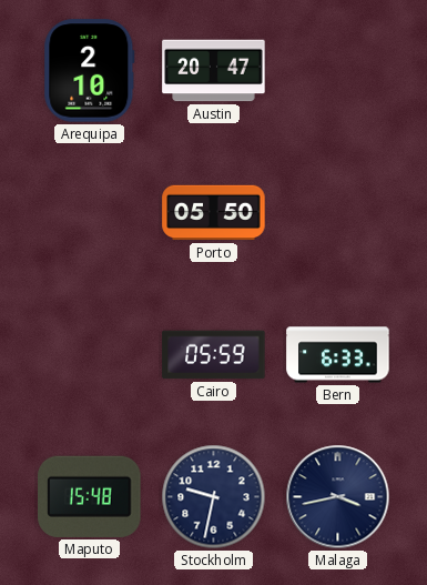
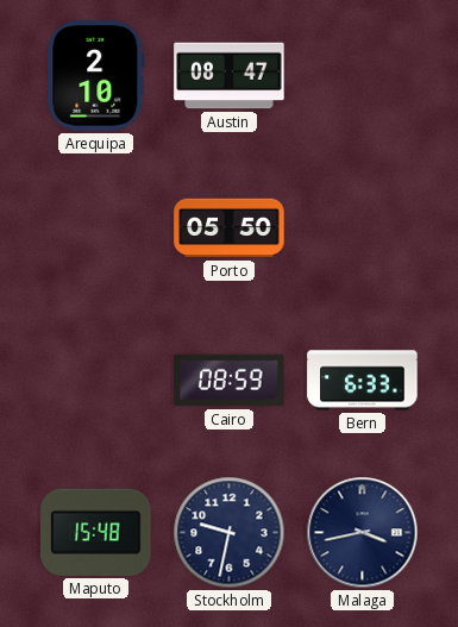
Austin: 20:47 -> 08:47 (230, 76)
Cairo: 05:59 -> 08:59 (230, 381)
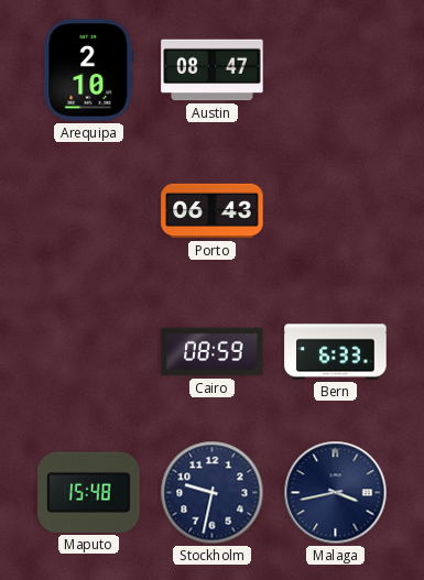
Porto: 05:50 -> 06:43 (213, 211)
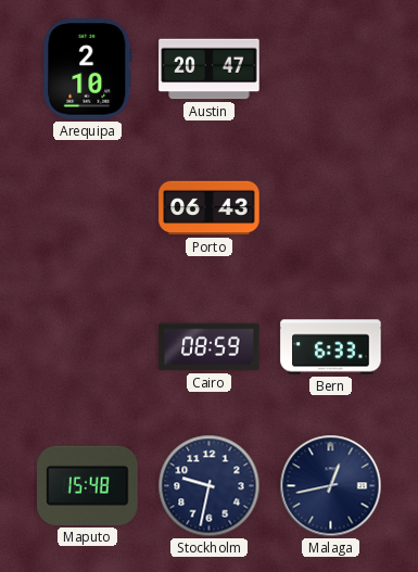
Austin: 08:47 -> 20:47 (210, 69)
Malaga: 3:43 -> 12:43 (331, 486)
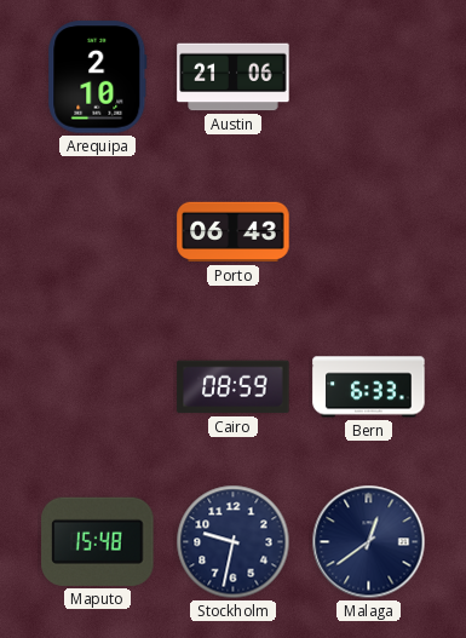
Austin: 20:47 -> 21:06 (234, 77)
Malaga: 12:43 -> 12:39 (369, 542)
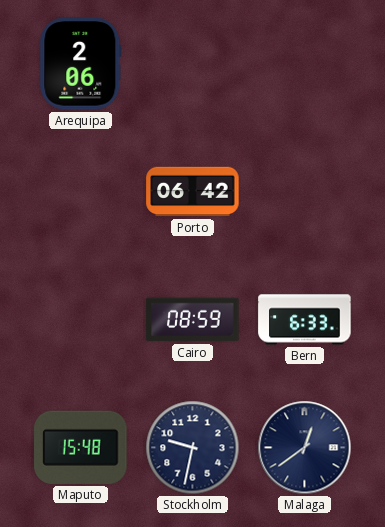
Arequipa: 2:10 -> 2:06 (81, 64)
Austin: 21:06 -> none (234, 77)
Porto: 06:43 -> 06:42 (193, 192)
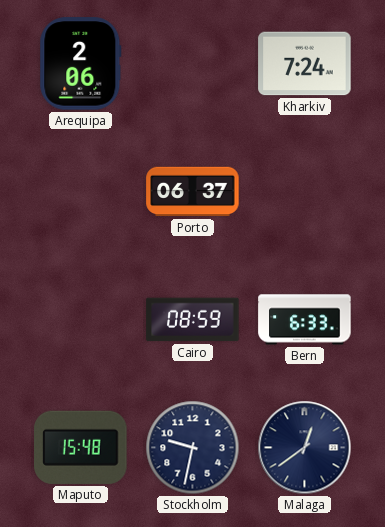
Kharkiv: none -> 7:24 (305, 64)
Porto: 06:42 -> 06:37 (193, 192)
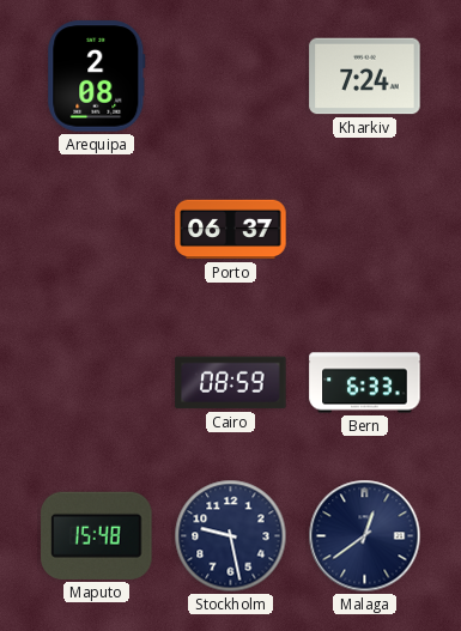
Arequipa: 2:06 -> 2:08 (97, 77)
Stockholm: 9:32 -> 9:28 (231, 536)
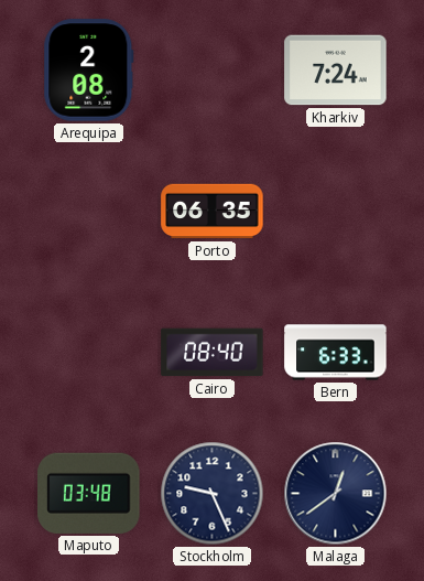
Porto: 06:37 -> 06:35 (213, 212)
Cairo: 08:59 -> 08:40 (213, 353)
Maputo: 15:48 -> 03:48 (89, 493)
Stockholm: 9:28 -> 9:26 (213, 494)
